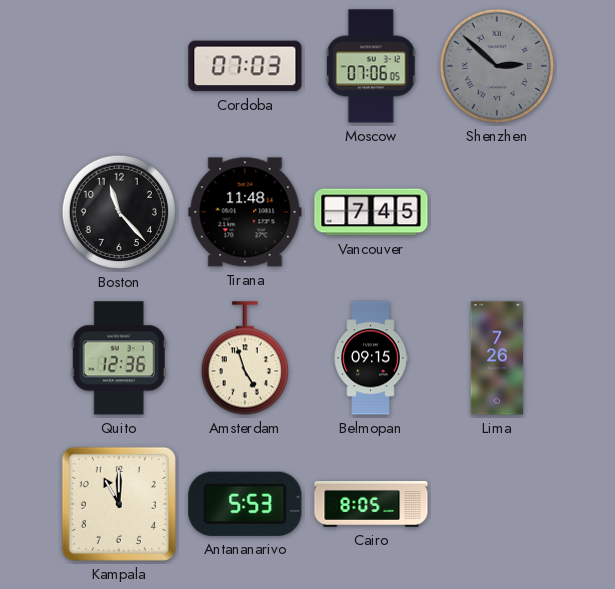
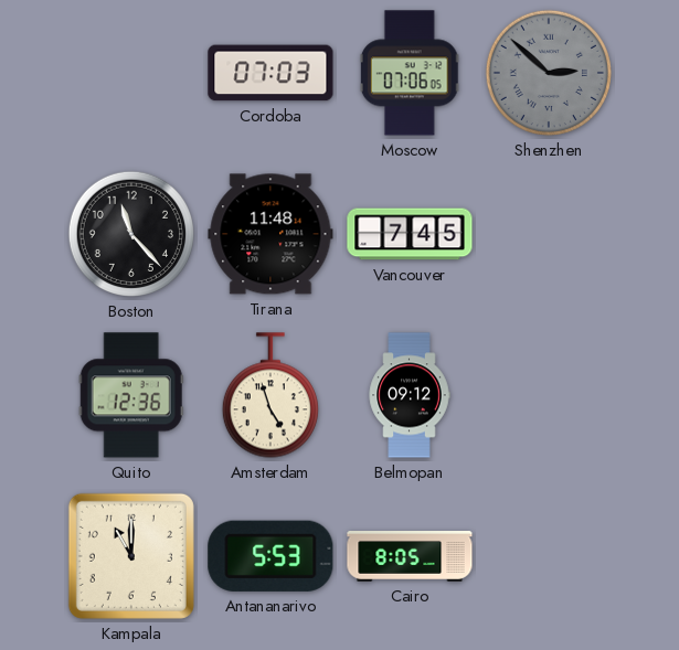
Belmopan: 09:15 -> 09:12 (410, 395)
Lima: 7:26 -> none (497, 358)
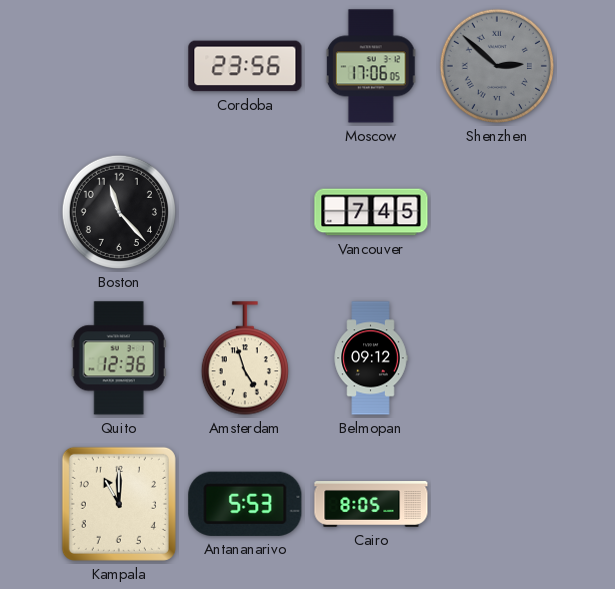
Cordoba: 07:03 -> 23:56 (245, 66)
Moscow: 07:06 -> 17:06 (371, 66)
Tirana: 11:48 -> none (270, 234)
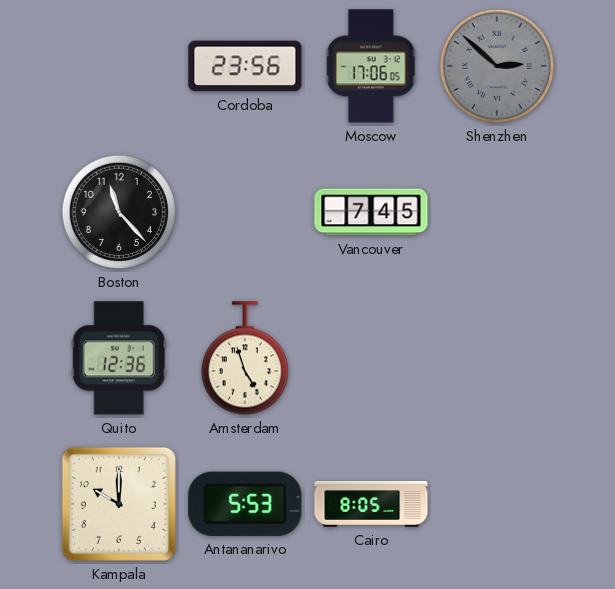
Belmopan: 09:12 -> none (371, 358)
Kampala: 11:00 -> 10:00 (119, 504)
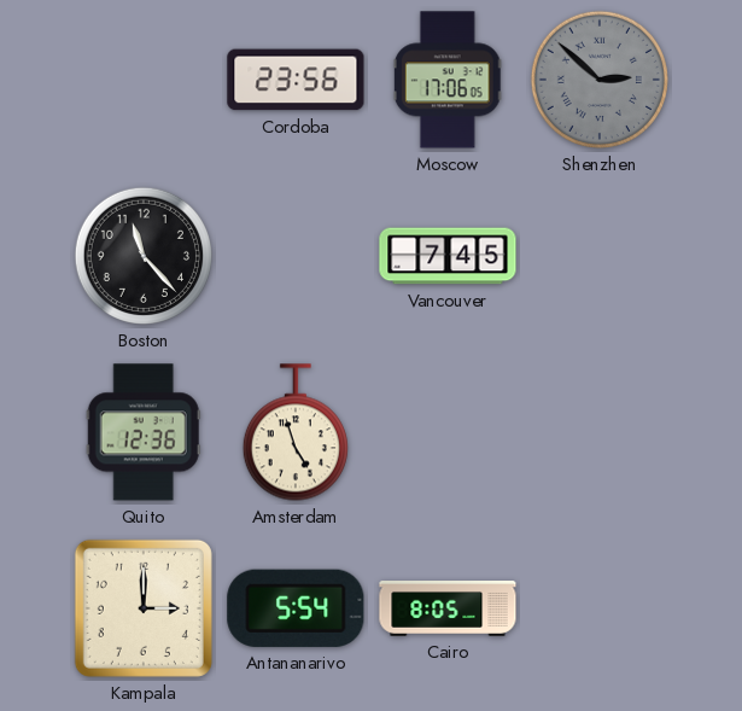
Kampala: 10:00 -> 3:00 (144, 608)
Antananarivo: 5:53 -> 5:54 (296, 608)
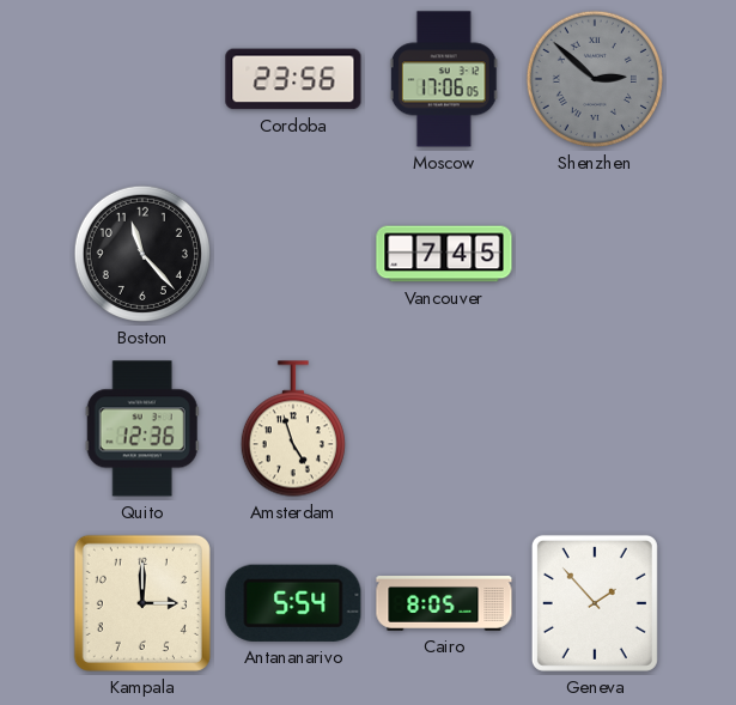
Geneva: none -> 1:53 (595, 603)
